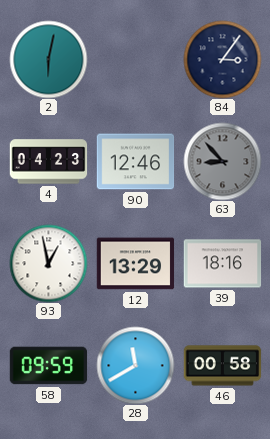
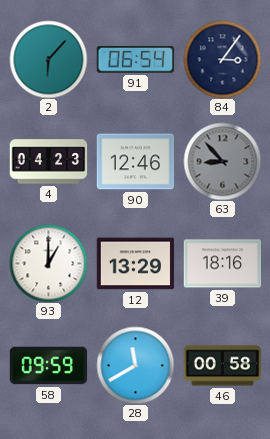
2: 6:02 -> 6:07 (48, 59)
91: none -> 06:54 (135, 60)
93: 12:58 -> 1:00 (48, 263)
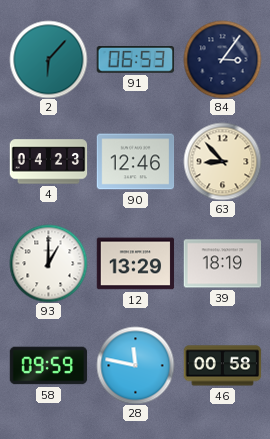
91: 06:54 -> 06:53 (135, 60)
63 dial: grey -> cream (222, 161)
39: 18:16 -> 18:19 (222, 264)
28: 11:40 -> 11:47 (135, 365)
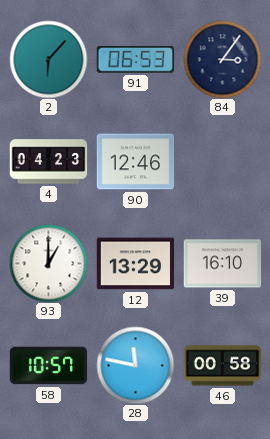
63: 8:53 -> none (222, 161)
39: 18:19 -> 16:10 (222, 264)
58: 09:59 -> 10:57 (48, 366)
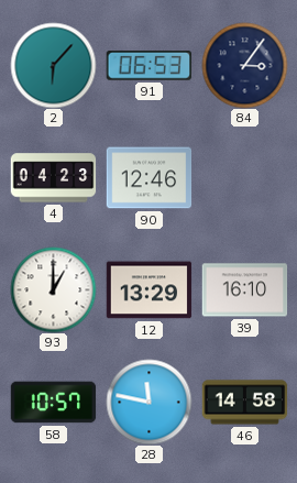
46: 00:58 -> 14:58 (244, 403)
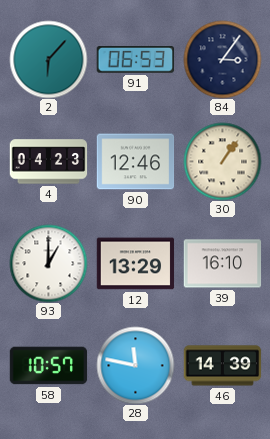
30: none -> 1:06 (222, 161)
46: 14:58 -> 14:39 (222, 366)
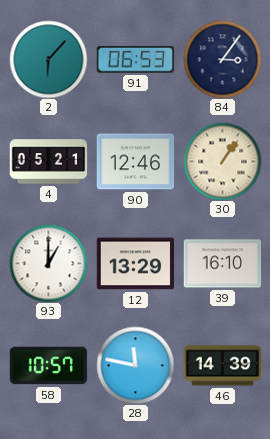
4: 04:23 -> 05:21 (48, 162)
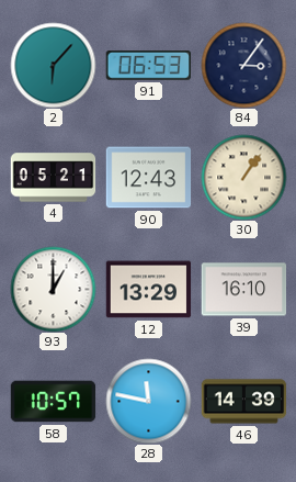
90: 12:46 -> 12:43 (148, 178)
